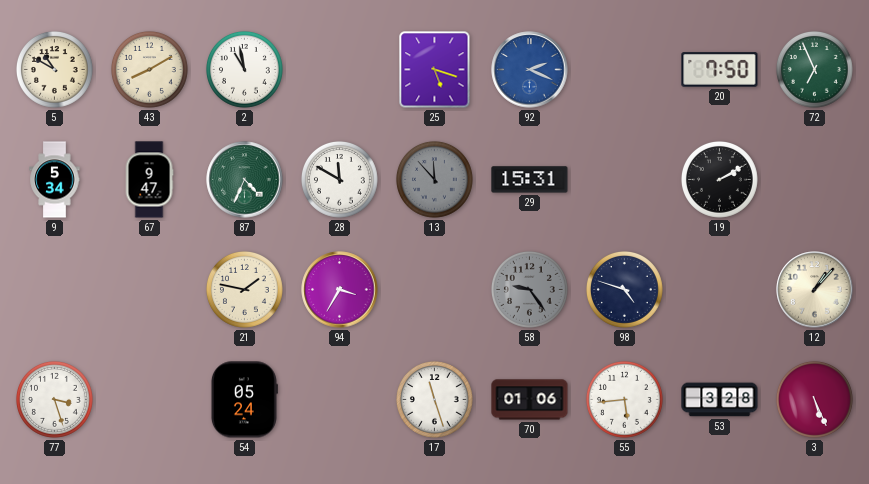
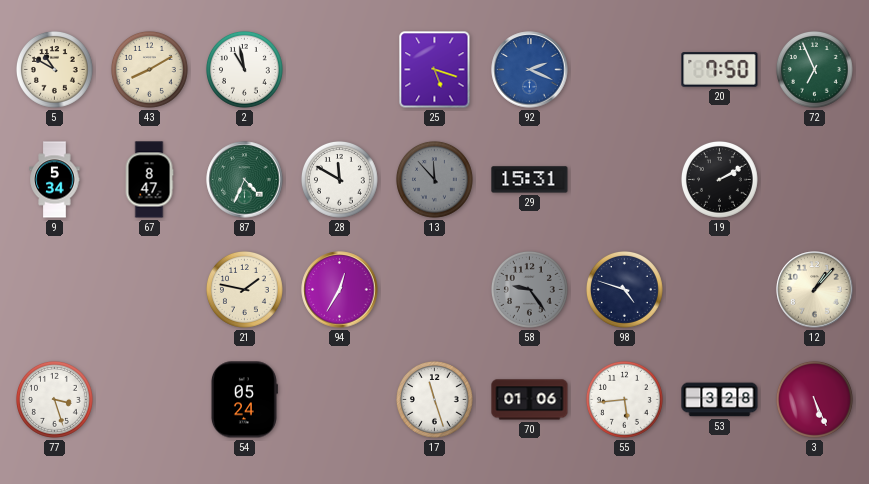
67: 9:47 -> 8:47 (149, 180)
94: 3:35 -> 12:35 (340, 290)
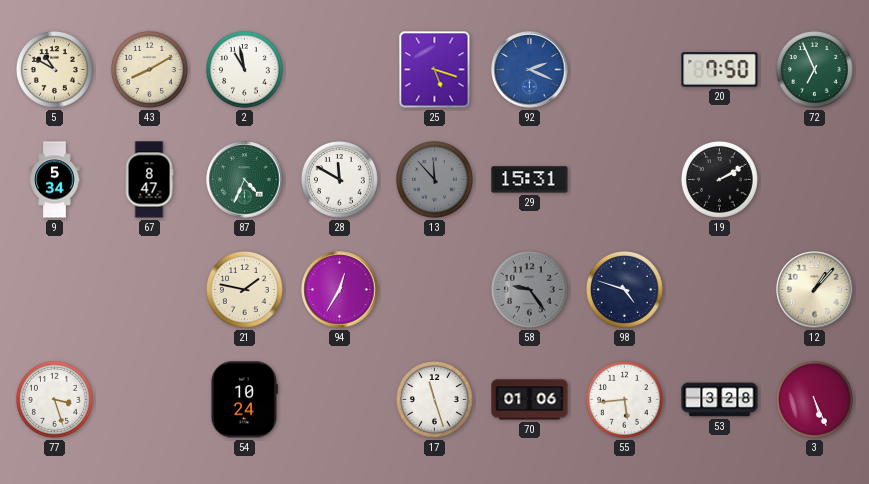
54: 05:24 -> 10:24 (244, 400)
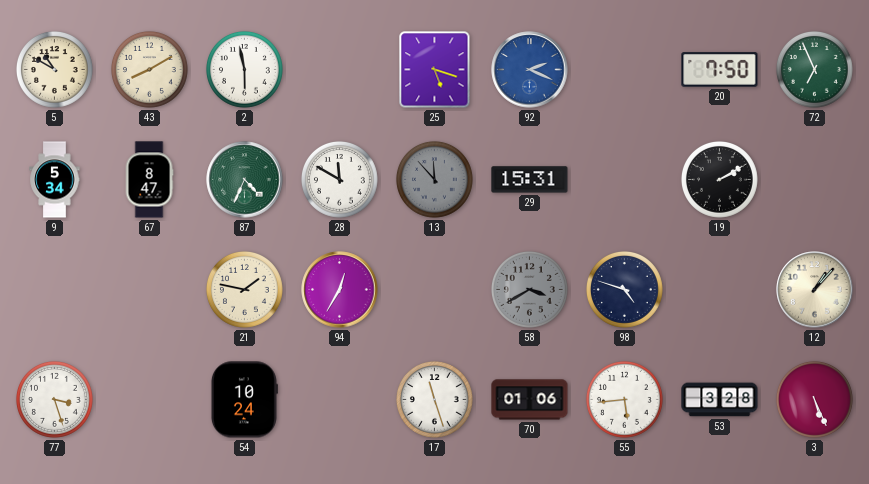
2: 10:58 -> 5:58 (244, 69)
58: 9:24 -> 3:40 (529, 289)
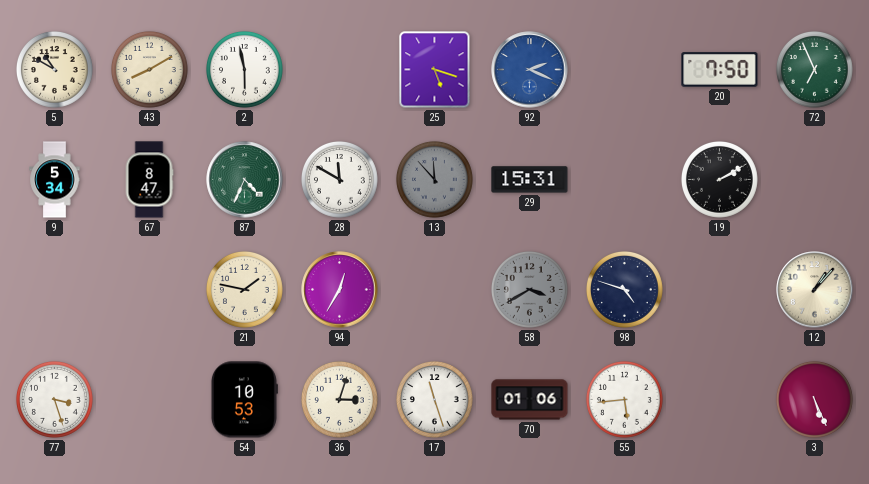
54: 10:24 -> 10:53 (244, 400)
36: none -> 3:03 (339, 399)
53: 3:28 -> none (720, 400)
